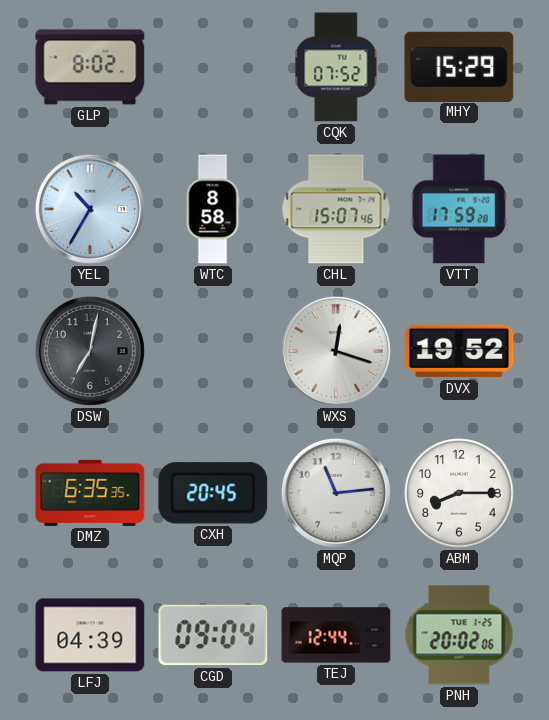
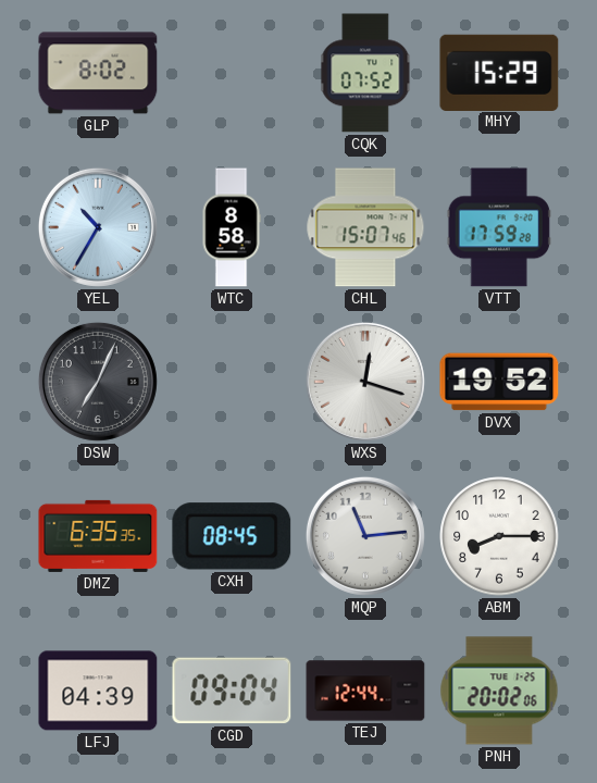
DSW: 7:02 -> 7:04 (98, 382)
CXH: 20:45 -> 08:45 (232, 536)
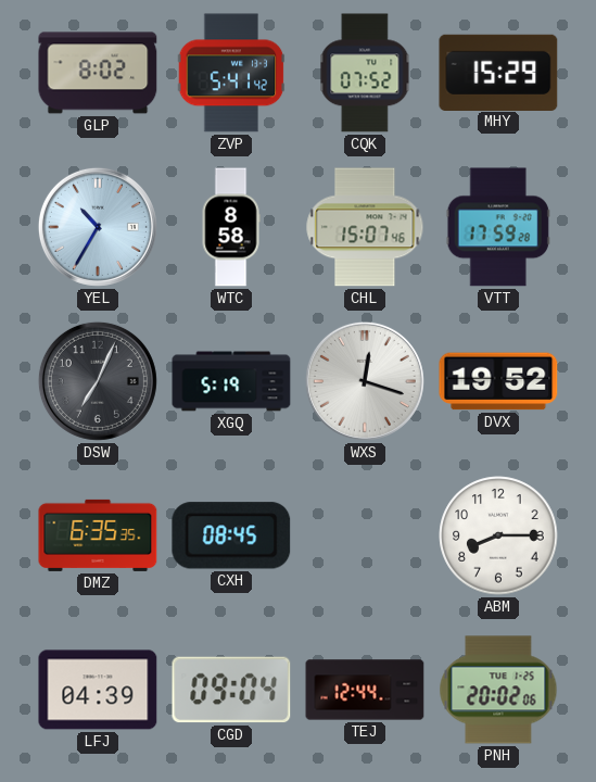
ZVP: none -> 5:41 (231, 73)
XGQ: none -> 5:19 (231, 381)
MQP: 11:14 -> none (365, 536)
